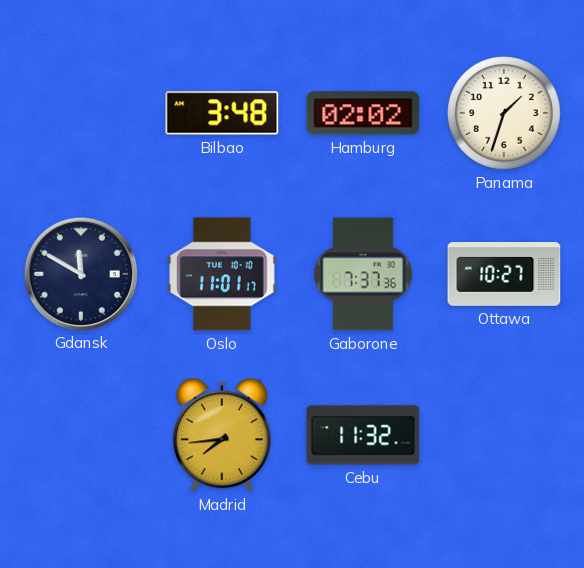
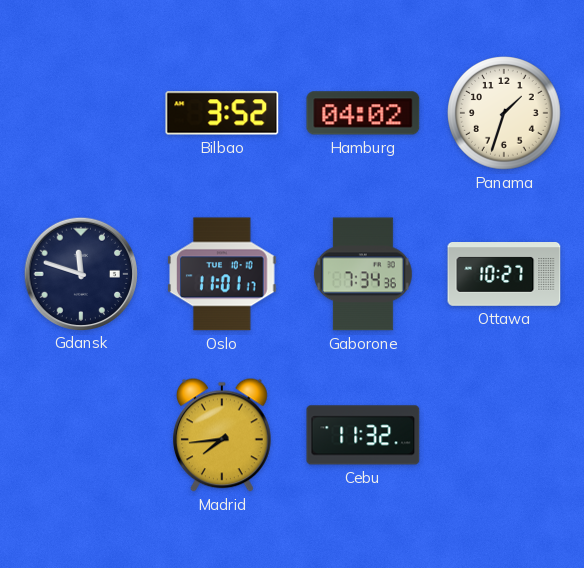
Bilbao: 3:48 -> 3:52 (222, 113)
Hamburg: 02:02 -> 04:02 (363, 113)
Gdansk: 11:50 -> 11:48 (80, 273)
Gaborone: 7:37 -> 7:34 (363, 274)
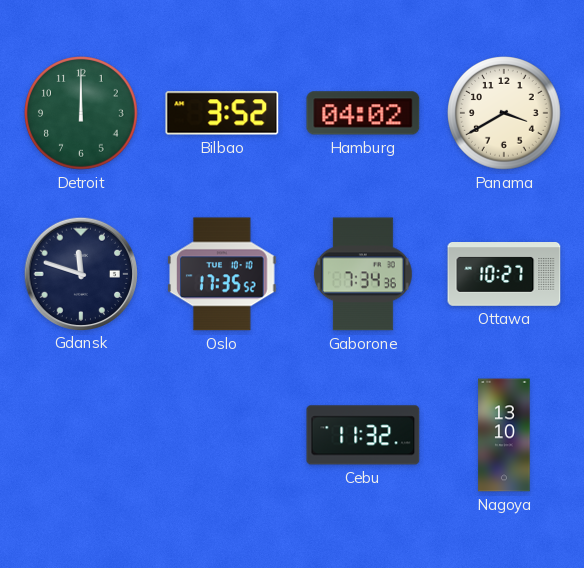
Detroit: none -> 12:00 (82, 114)
Panama: 1:33 -> 3:40 (505, 114)
Oslo: 11:01 -> 17:35 (222, 274)
Madrid: 7:44 -> none (223, 435)
Nagoya: none -> 13:10 (504, 435)
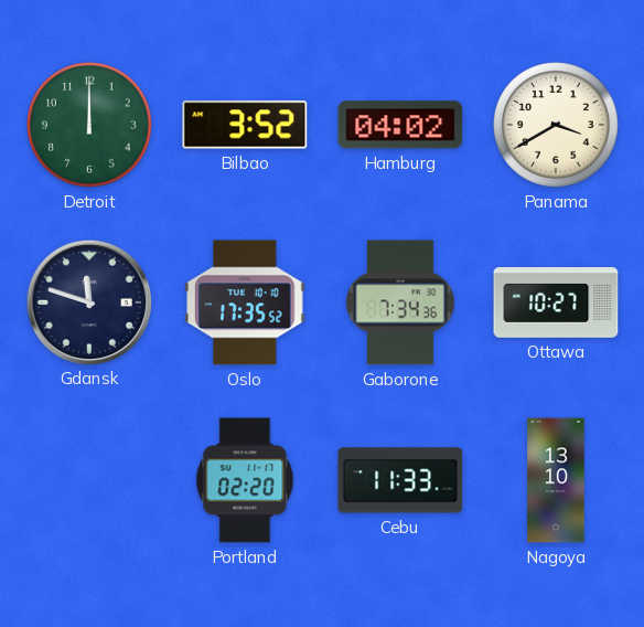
Portland: none -> 02:20 (245, 480)
Cebu: 11:32 -> 11:33 (400, 480)
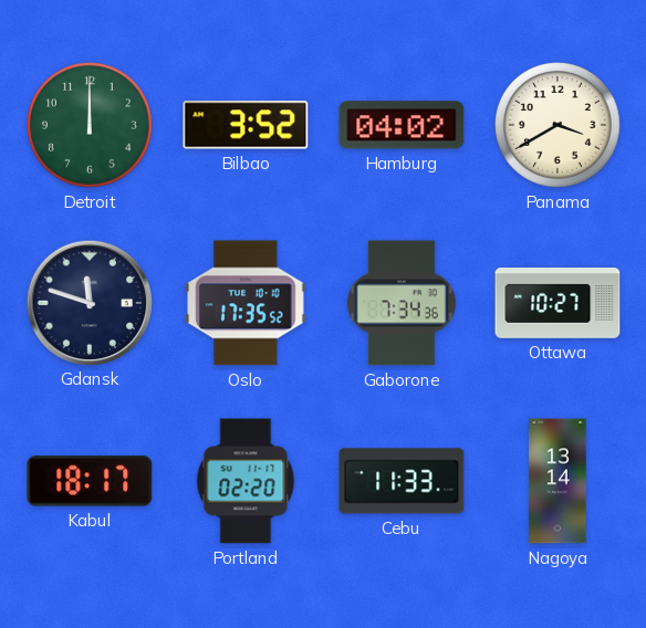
Kabul: none -> 18:17 (90, 481)
Nagoya: 13:10 -> 13:14 (558, 481)
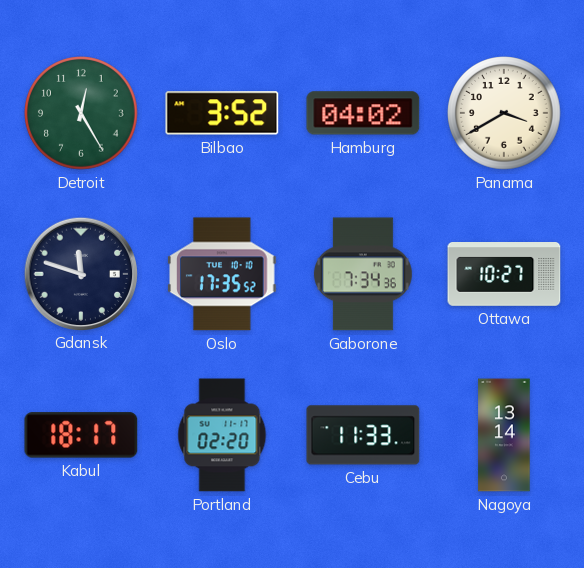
Detroit: 12:00 -> 12:25 (82, 114)
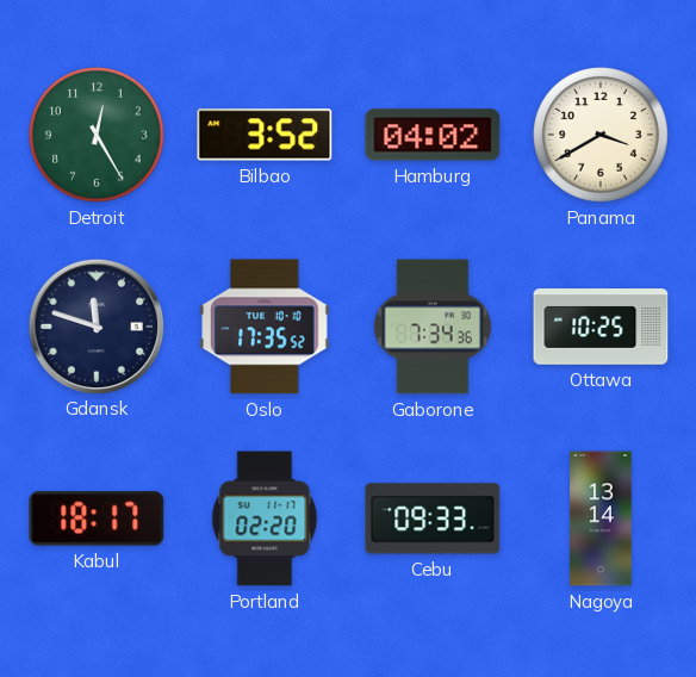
Ottawa: 10:27 -> 10:25 (601, 328)
Cebu: 11:33 -> 09:33 (433, 518)
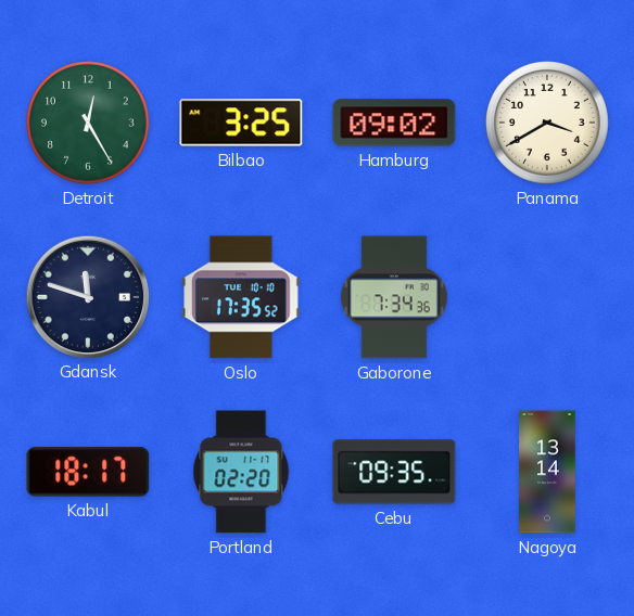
Bilbao: 3:52 -> 3:25 (241, 123)
Hamburg: 04:02 -> 09:02 (394, 123)
Ottawa: 10:25 -> none (601, 328)
Cebu: 09:33 -> 09:35 (394, 472)
